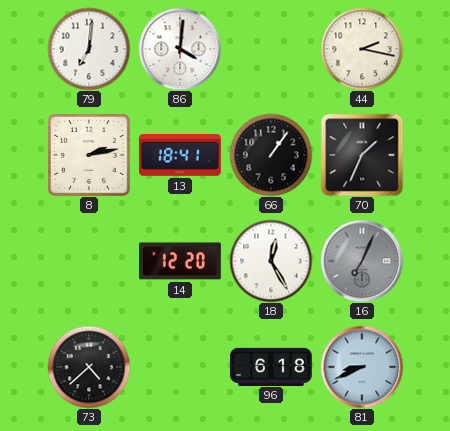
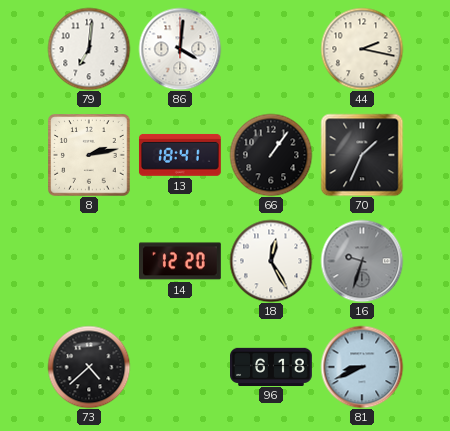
16: 7:04 -> 9:33 (362, 261)
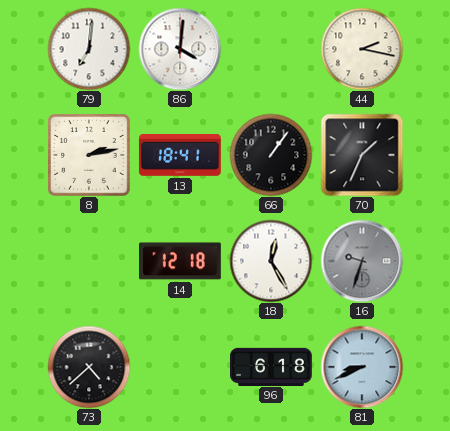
14: 12:20 -> 12:18 (181, 261)
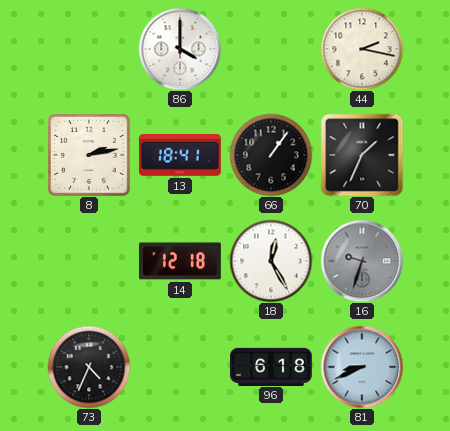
79: 7:01 -> none (89, 49)
86: 4:01 -> 4:00 (180, 49)
73: 4:38 -> 4:34 (89, 367)
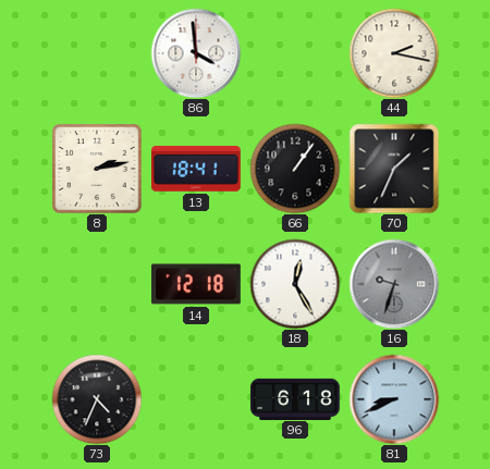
86: 4:00 -> 3:59 (196, 53)
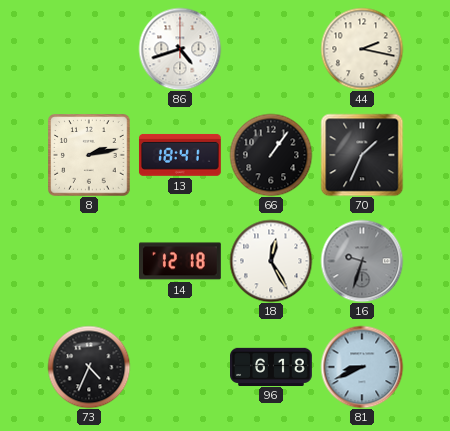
86: 3:59 -> 4:42 (180, 49)
